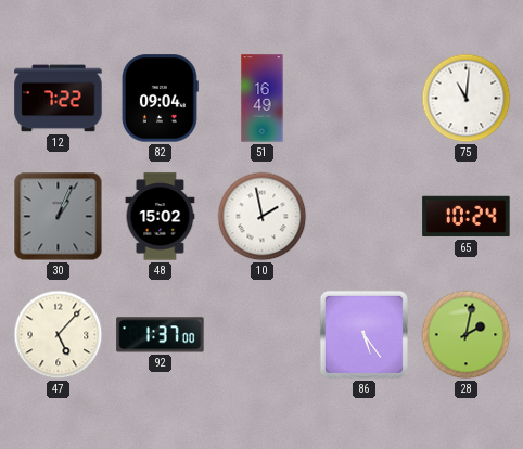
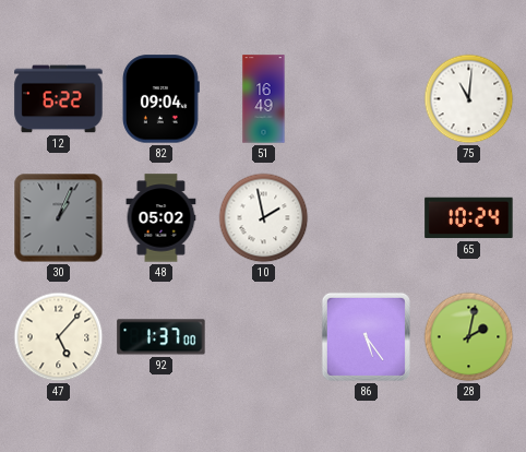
12: 7:22 -> 6:22 (59, 99)
48: 15:02 -> 05:02 (162, 218)
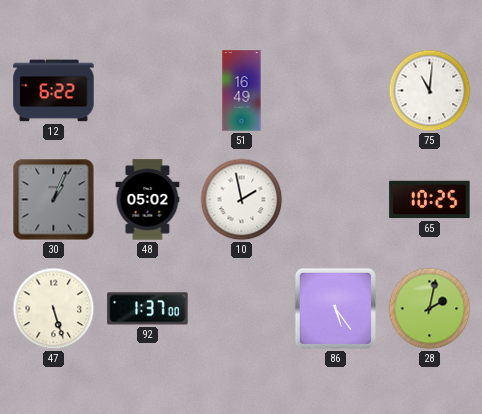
82: 09:04 -> none (160, 99)
65: 10:24 -> 10:25 (430, 200)
47: 5:07 -> 5:27 (54, 309)
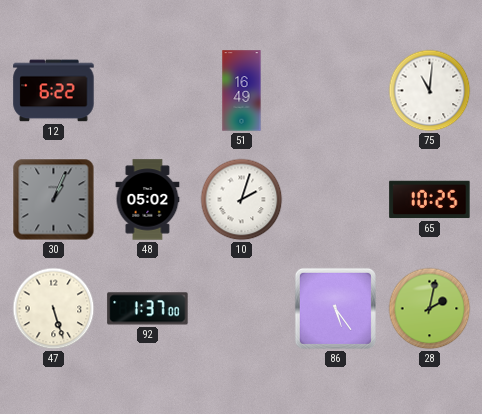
10: 1:58 -> 2:03 (242, 200)
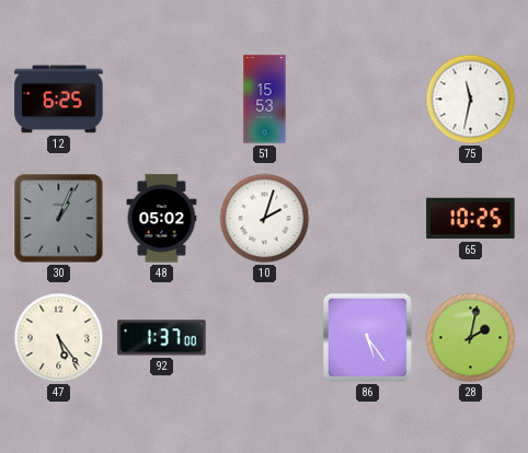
12: 6:22 -> 6:25 (59, 100)
51: 16:49 -> 15:53 (265, 100)
75: 11:01 -> 11:32 (471, 100)
47: 5:27 -> 5:24 (59, 338)
